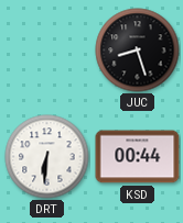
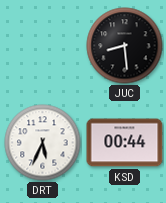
JUC: 8:27 -> 8:29 (125, 46)
DRT: 6:31 -> 5:34 (43, 143)
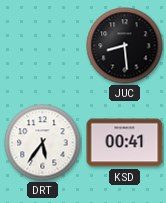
DRT: 5:34 -> 5:36 (43, 143)
KSD: 00:44 -> 00:41 (125, 143)
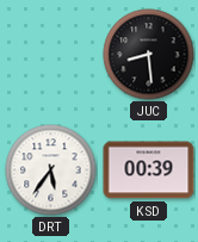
KSD: 00:41 -> 00:39 (149, 170)
